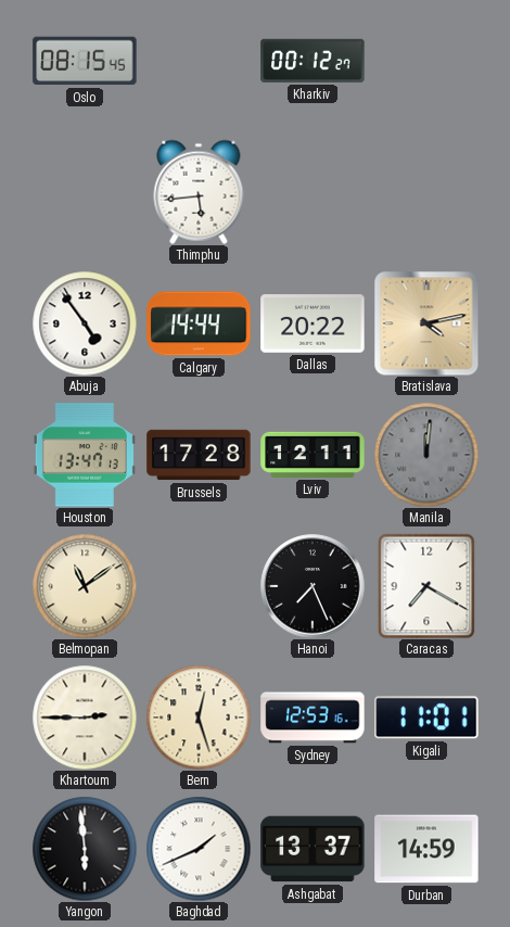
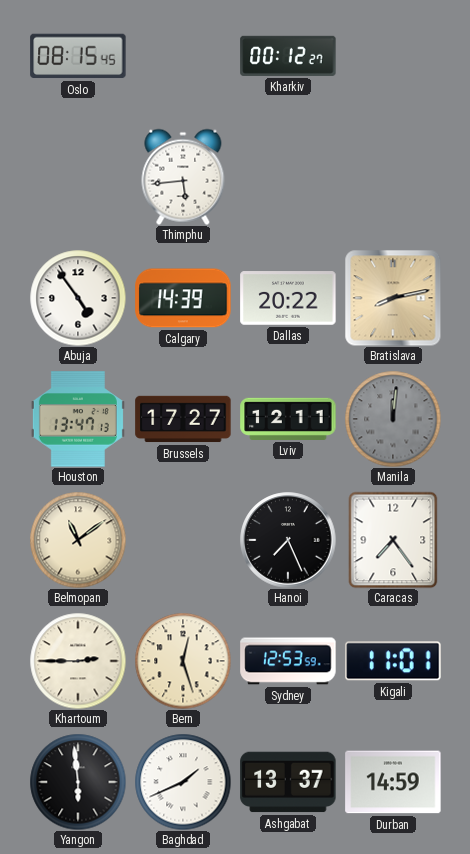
Calgary: 14:44 -> 14:39 (183, 298)
Bratislava: 4:13 -> 8:13 (393, 298)
Brussels: 17:28 -> 17:27 (183, 419)
Caracas: 7:20 -> 7:24 (393, 540)
Sydney: 12:53:16 -> 12:53:59 (288, 661)
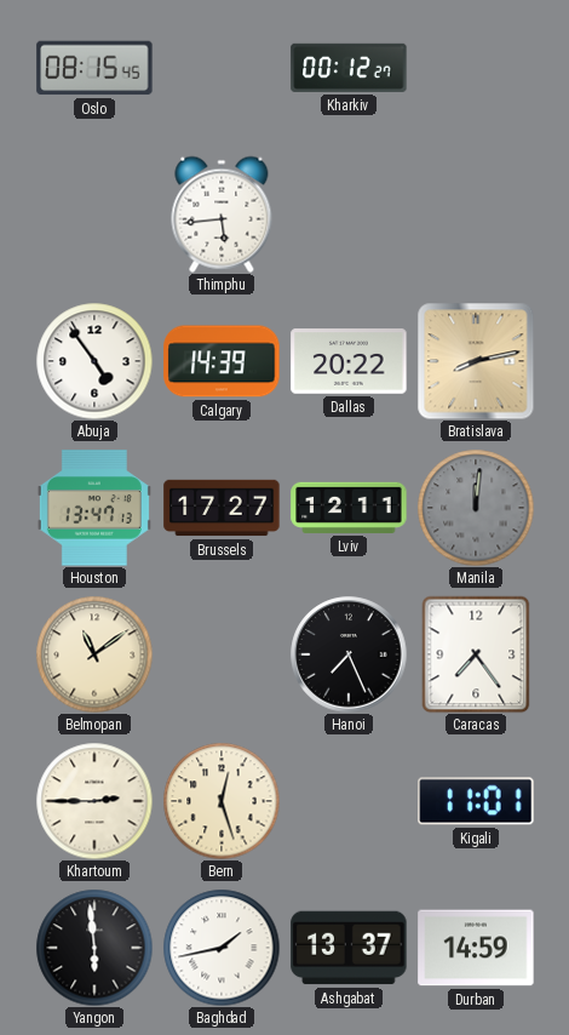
Sydney: 12:53 -> none (288, 661)
Baghdad: 1:41 -> 1:43 (222, 948)
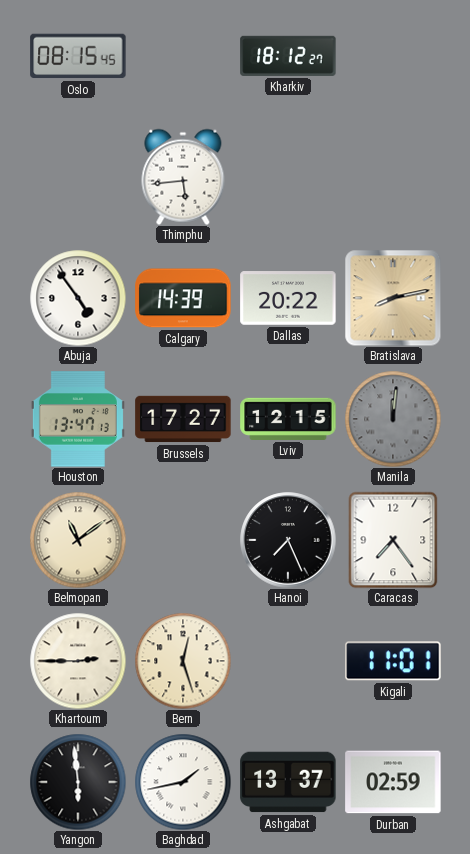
Kharkiv: 00:12 -> 18:12 (288, 56)
Lviv: 12:11 -> 12:15 (288, 419)
Durban: 14:59 -> 02:59 (393, 782)
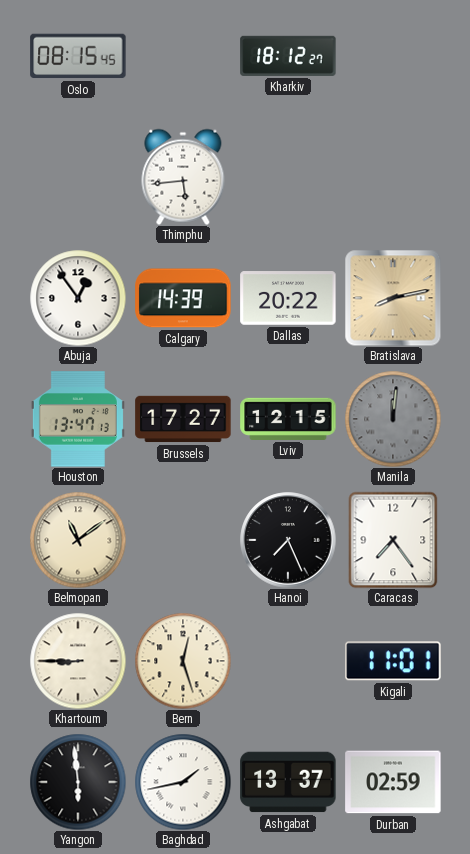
Abuja: 4:54 -> 12:54 (78, 298)
Khartoum: 2:45 -> 8:45 (78, 661)
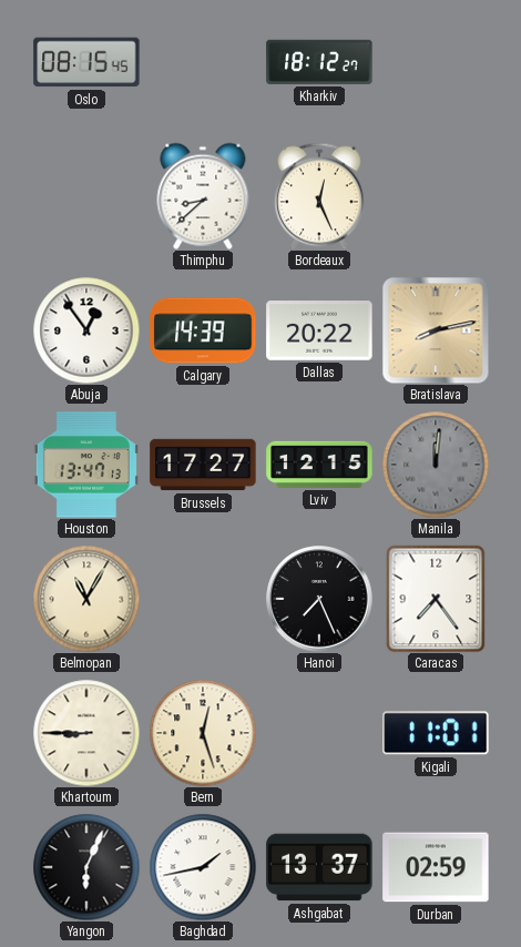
Thimphu: 5:44 -> 8:38 (203, 196)
Bordeaux: none -> 12:26 (320, 196)
Belmopan: 11:09 -> 11:05 (86, 599)
Yangon: 5:59 -> 6:04 (86, 867)
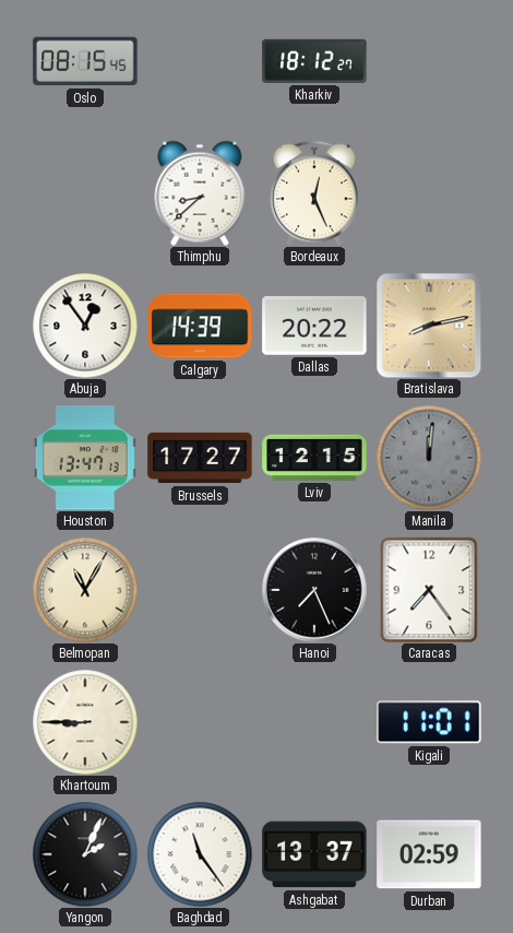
Bern: 12:27 -> none (203, 733)
Yangon: 6:04 -> 2:04 (85, 854)
Baghdad: 1:43 -> 11:24 (200, 854)
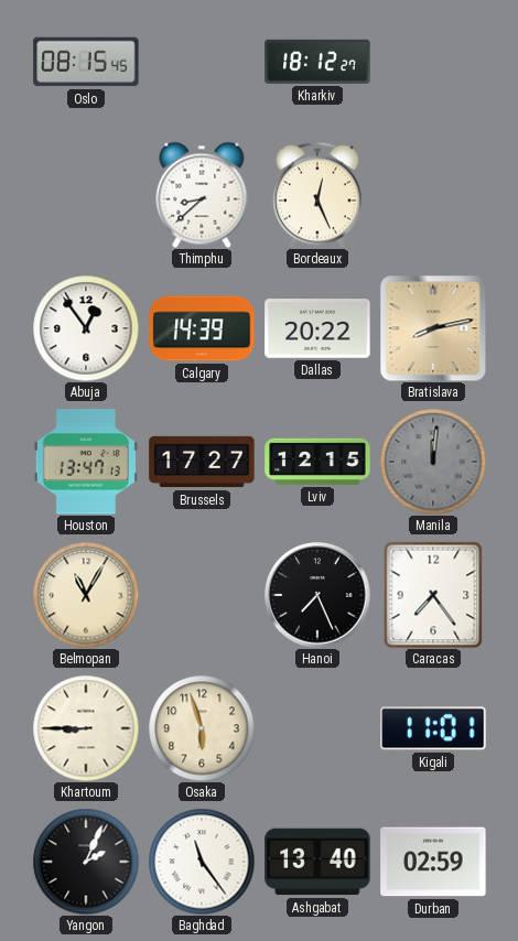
Osaka: none -> 5:57 (202, 728)
Ashgabat: 13:37 -> 13:40 (317, 862)
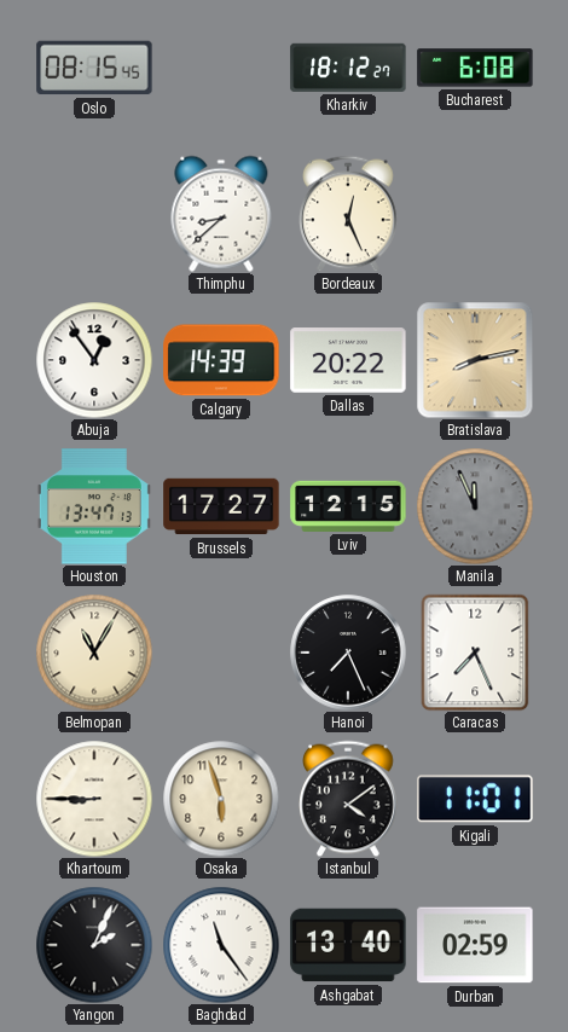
Bucharest: none -> 6:08 (475, 68)
Manila: 12:01 -> 11:56 (475, 506)
Caracas: 7:24 -> 7:26 (475, 653)
Istanbul: none -> 4:09 (349, 799)
